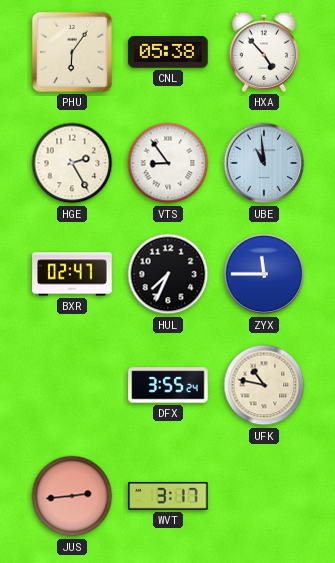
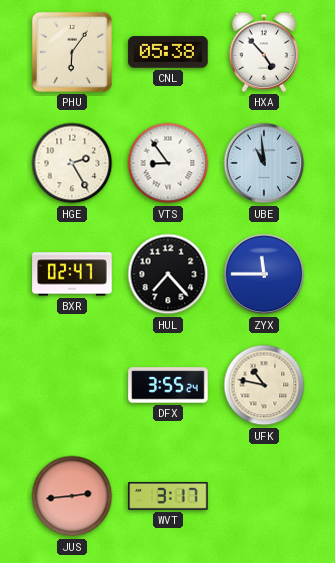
HUL: 7:34 -> 7:23 (168, 274)
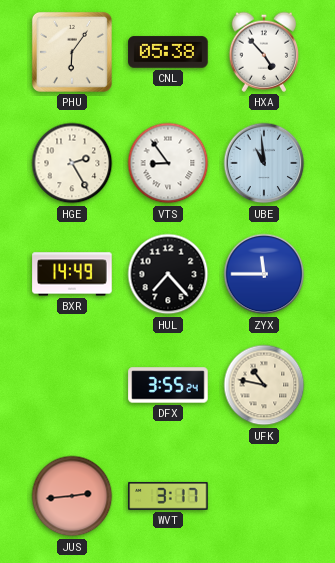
BXR: 02:47 -> 14:49 (72, 274)
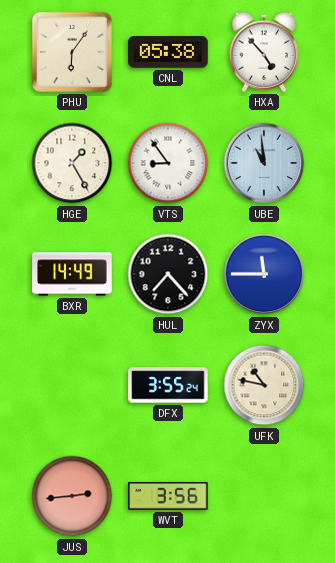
HGE: 2:25 -> 1:25 (72, 163)
WVT: 3:17 -> 3:56 (168, 496)
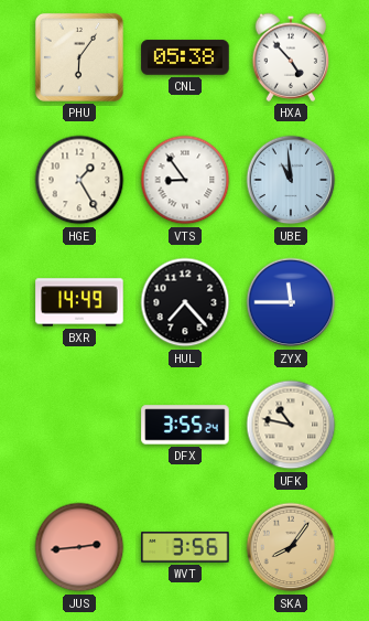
SKA: none -> 8:06 (291, 547)
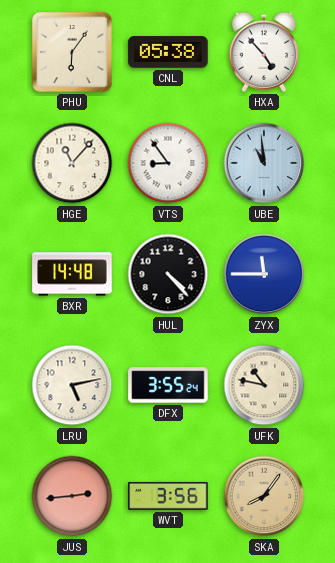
HGE: 1:25 -> 11:07 (72, 163)
BXR: 14:49 -> 14:48 (72, 274)
HUL: 7:23 -> 4:23 (168, 274)
LRU: none -> 5:13 (72, 385)
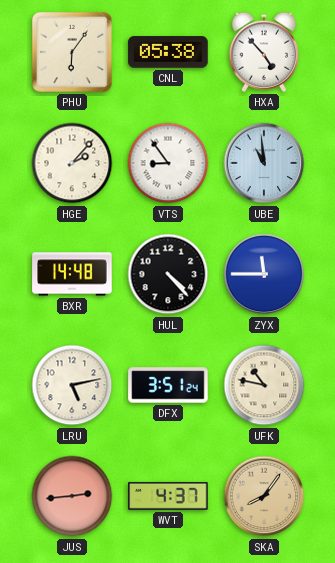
HGE: 11:07 -> 2:07 (72, 163)
DFX: 3:55 -> 3:51 (168, 385)
WVT: 3:56 -> 4:37 (168, 496)
